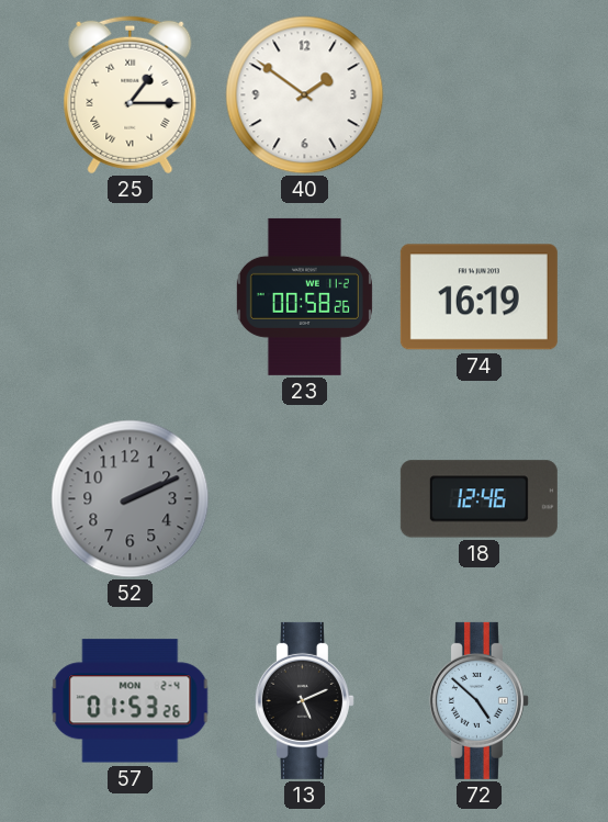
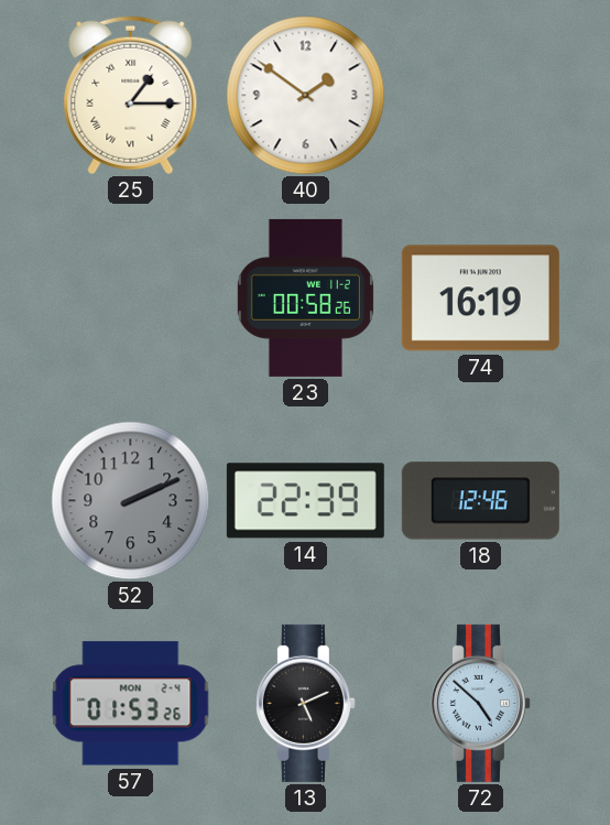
14: none -> 22:39 (305, 501)
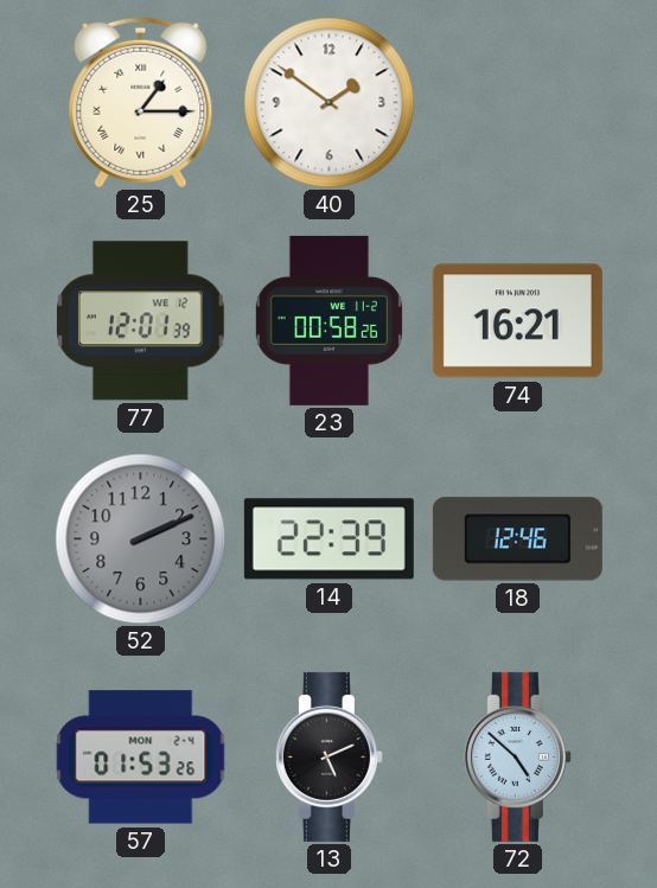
77: none -> 12:01 (140, 321)
74: 16:19 -> 16:21 (517, 321)
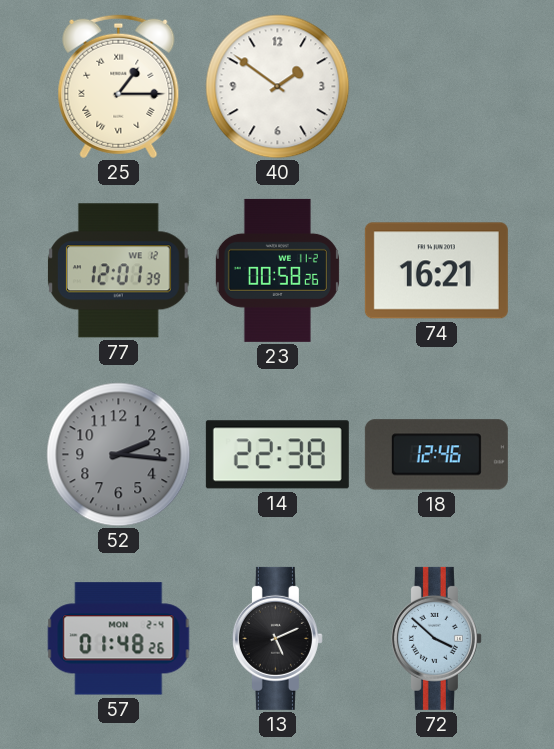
52: 2:11 -> 2:16 (119, 455)
14: 22:39 -> 22:38 (277, 455)
57: 01:53 -> 01:48 (119, 639)
72: 4:52 -> 3:52 (436, 638)
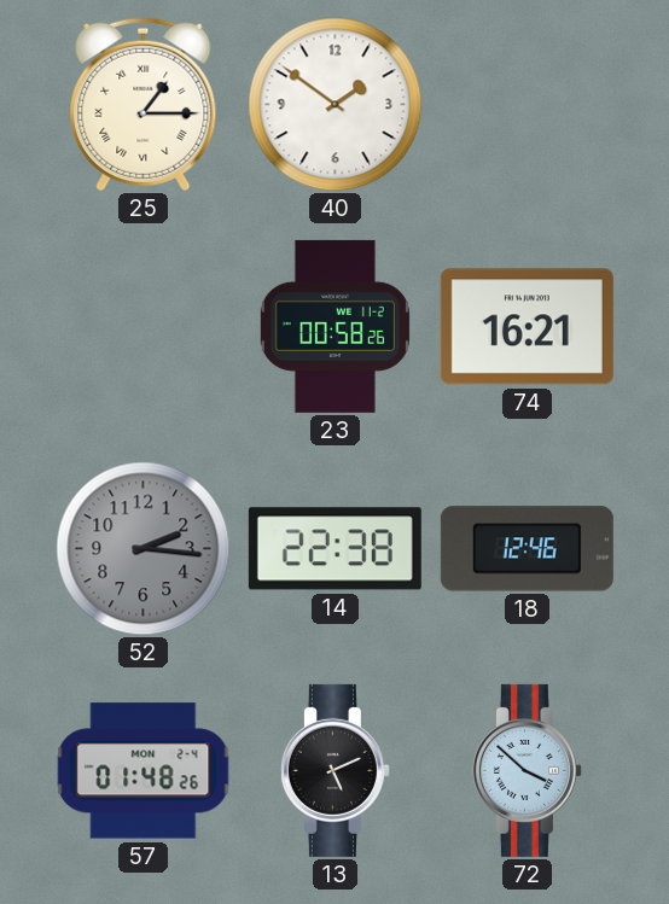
77: 12:01 -> none (118, 271)
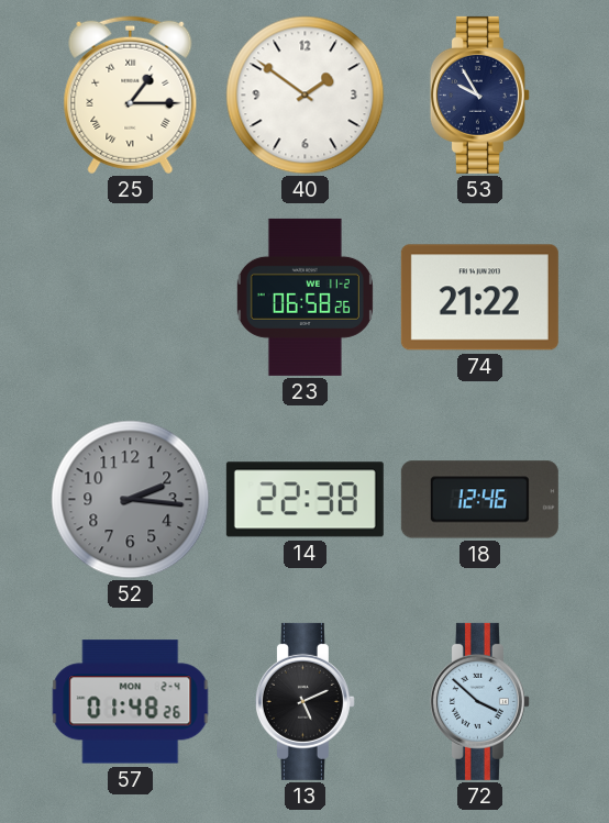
53: none -> 9:55 (479, 94)
23: 00:58 -> 06:58 (304, 297)
74: 16:21 -> 21:22 (479, 298)
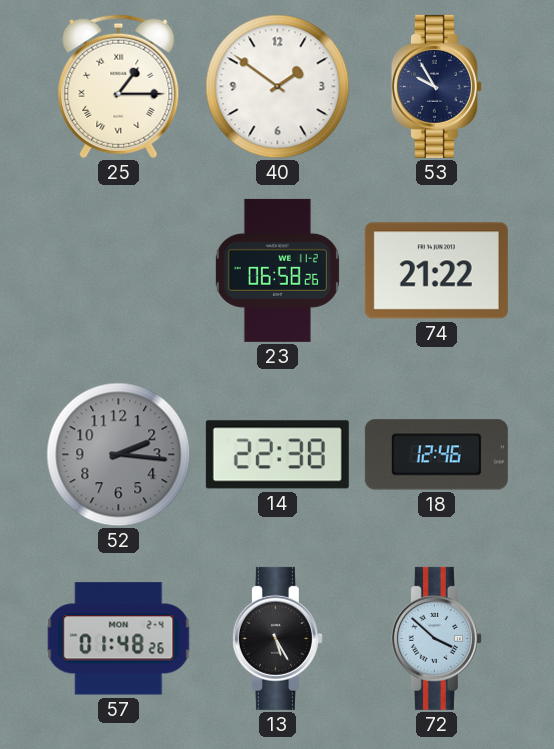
13: 5:11 -> 5:25 (277, 638)
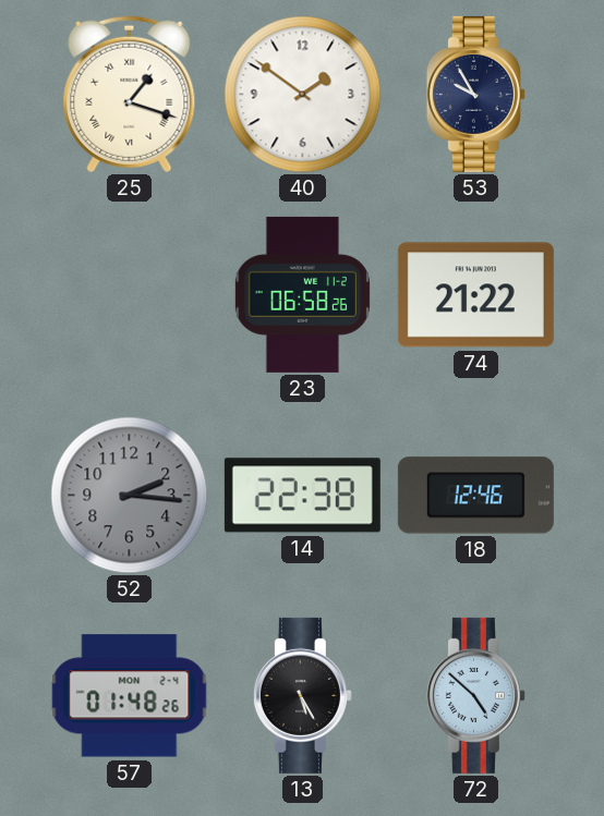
25: 1:15 -> 1:18 (130, 95)
72: 3:52 -> 4:52 (475, 695)
